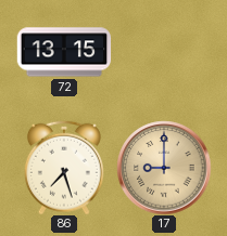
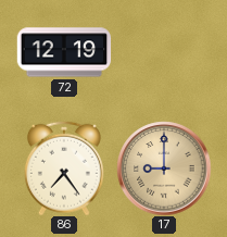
72: 13:15 -> 12:19 (64, 52)
86: 7:27 -> 7:24 (64, 169)
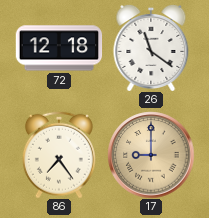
72: 12:19 -> 12:18 (59, 48)
26: none -> 11:21 (151, 48)
